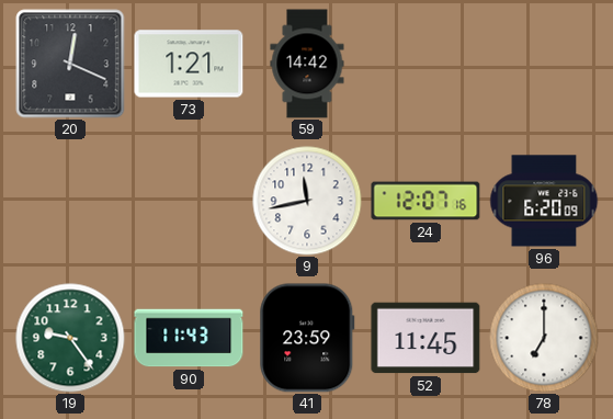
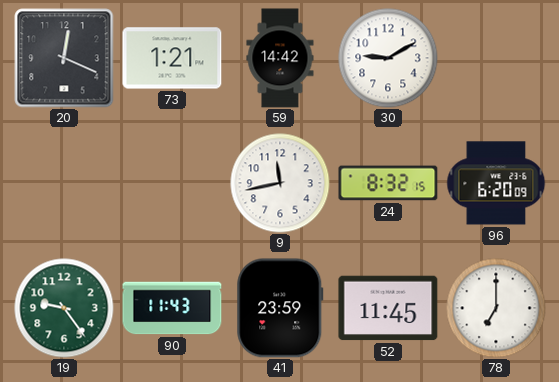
30: none -> 9:10 (388, 58)
24: 12:07 -> 8:32 (388, 183)
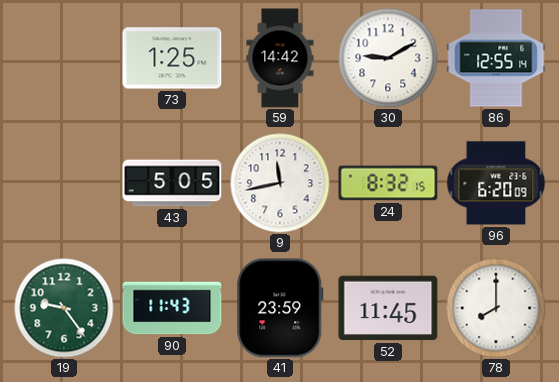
20: 12:19 -> none (64, 58)
73: 1:21 -> 1:25 (172, 58)
86: none -> 12:55 (496, 58)
43: none -> 5:05 (172, 183)
78: 7:00 -> 8:00 (496, 308)
